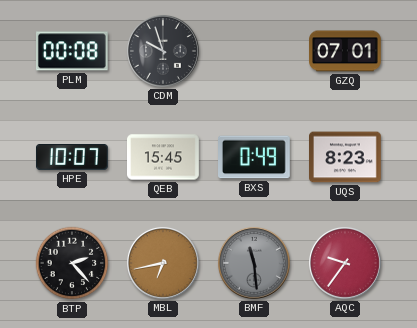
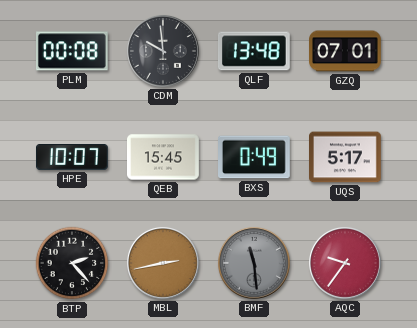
CDM: 9:57 -> 9:59 (163, 51)
QLF: none -> 13:48 (254, 51)
UQS: 8:23 -> 5:17 (346, 157)
MBL: 6:43 -> 2:43 (163, 263)
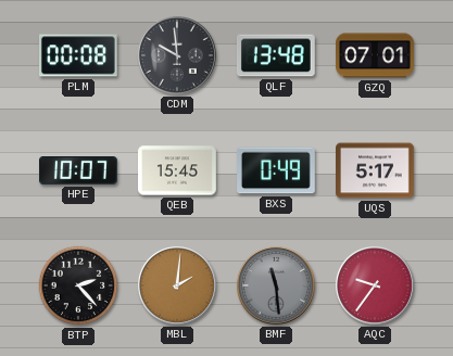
MBL: 2:43 -> 2:01 (177, 285)
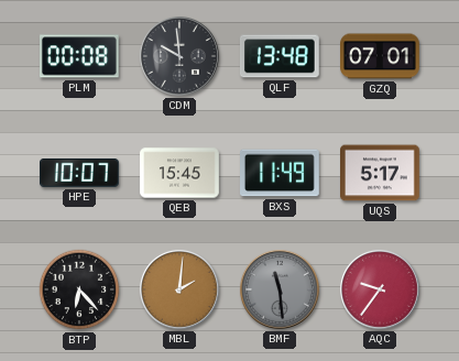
BXS: 0:49 -> 11:49 (281, 173)
BTP: 2:23 -> 6:23 (79, 289)
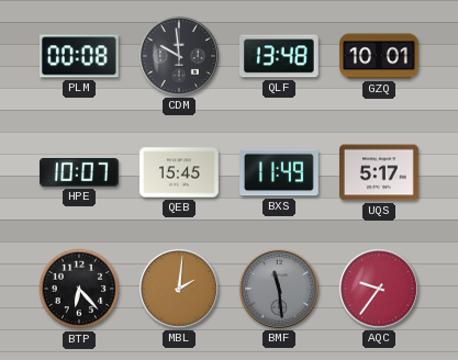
GZQ: 07:01 -> 10:01 (380, 56)
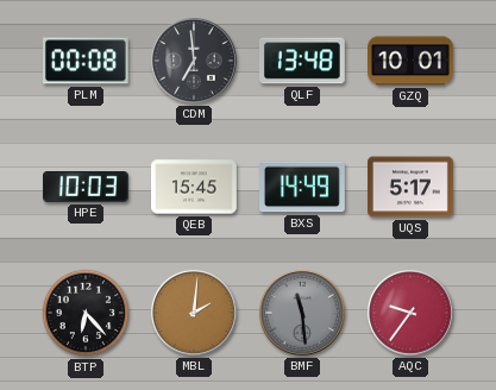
CDM: 9:59 -> 6:59 (194, 61)
HPE: 10:07 -> 10:03 (87, 188)
BXS: 11:49 -> 14:49 (303, 187)
